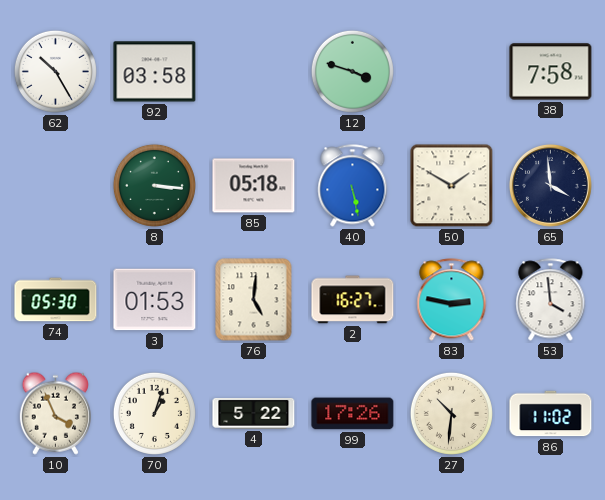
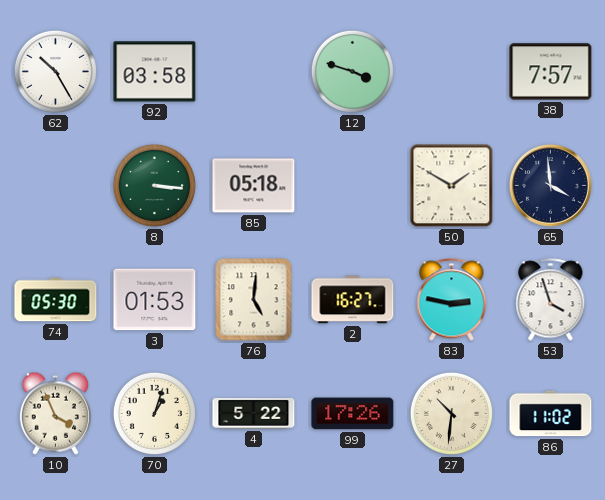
38: 7:58 -> 7:57 (551, 72)
40: 5:28 -> none (353, 186)
53: 3:59 -> 3:57 (551, 300)
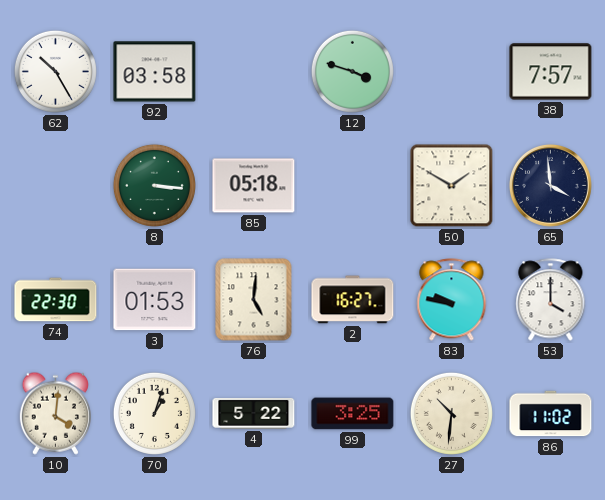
74: 05:30 -> 22:30 (56, 300)
83: 2:47 -> 9:47 (452, 300)
53: 3:57 -> 4:00 (551, 300)
10: 3:56 -> 4:01 (55, 413)
99: 17:26 -> 3:25 (353, 414)
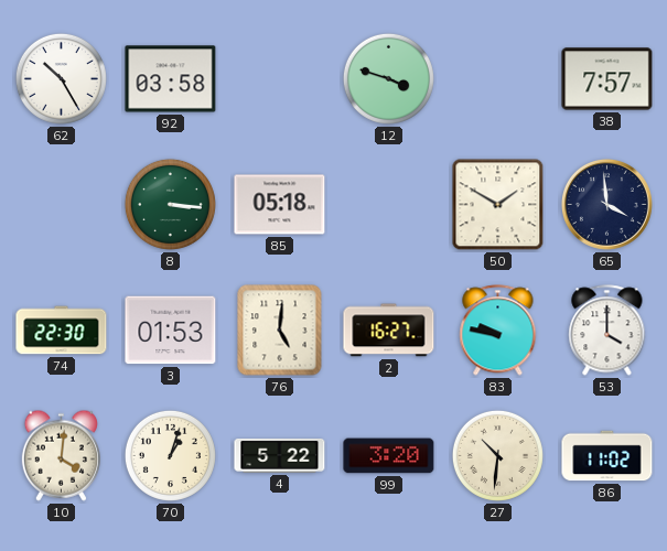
99: 3:25 -> 3:20 (389, 456)
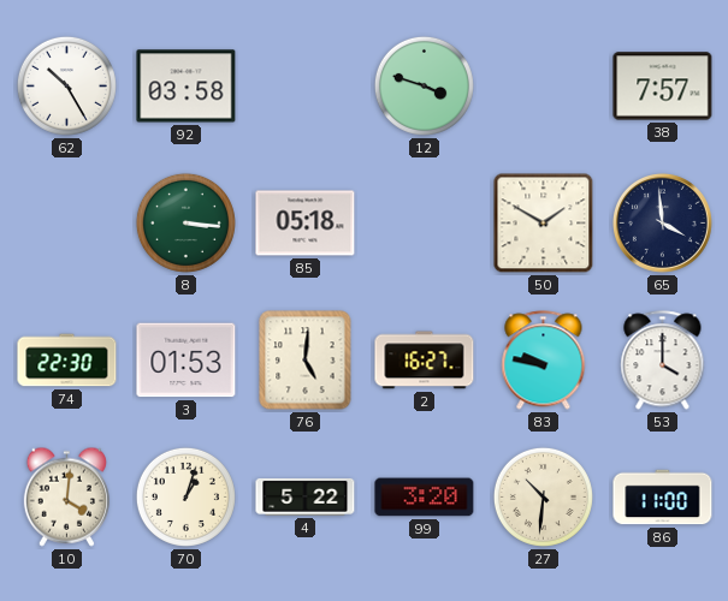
86: 11:02 -> 11:00 (663, 498)
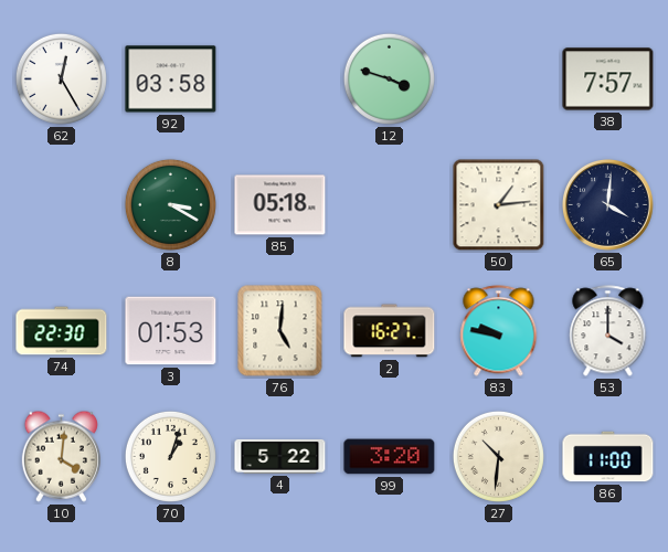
62: 10:25 -> 12:25 (61, 78)
8: 3:16 -> 3:20 (170, 204)
50: 1:50 -> 1:14 (499, 205)
65: 3:59 -> 4:01 (607, 204)
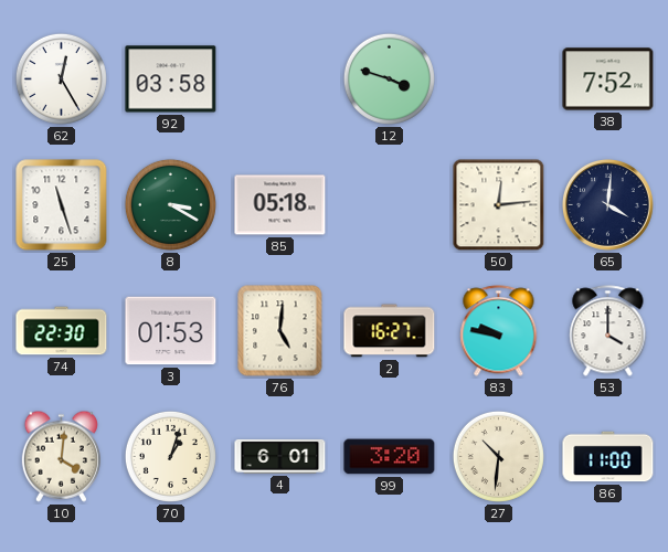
38: 7:57 -> 7:52 (608, 79)
25: none -> 11:27 (62, 205)
50: 1:14 -> 12:14 (499, 205)
4: 5:22 -> 6:01 (280, 456)
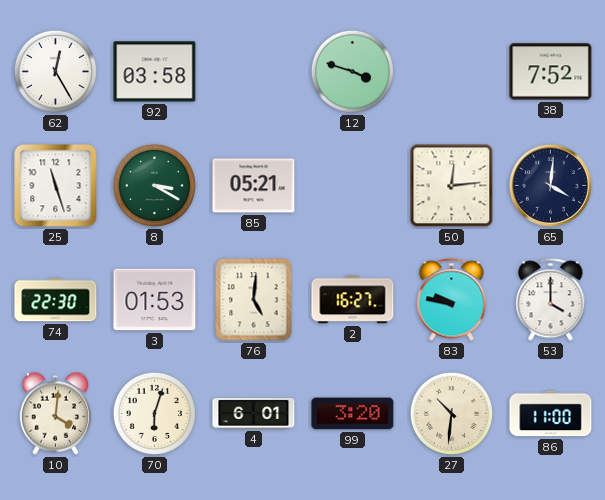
85: 05:18 -> 05:21 (254, 186)
70: 1:03 -> 6:03 (154, 413)
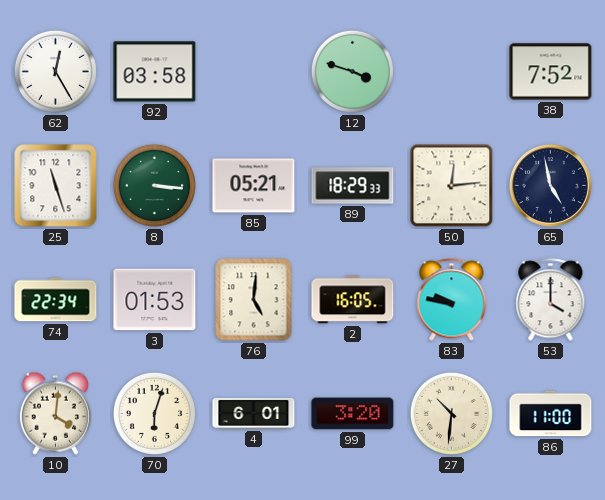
8: 3:20 -> 3:16 (154, 185)
89: none -> 18:29 (353, 186)
65: 4:01 -> 4:58 (550, 185)
74: 22:30 -> 22:34 (56, 300)
2: 16:27 -> 16:05 (353, 300)
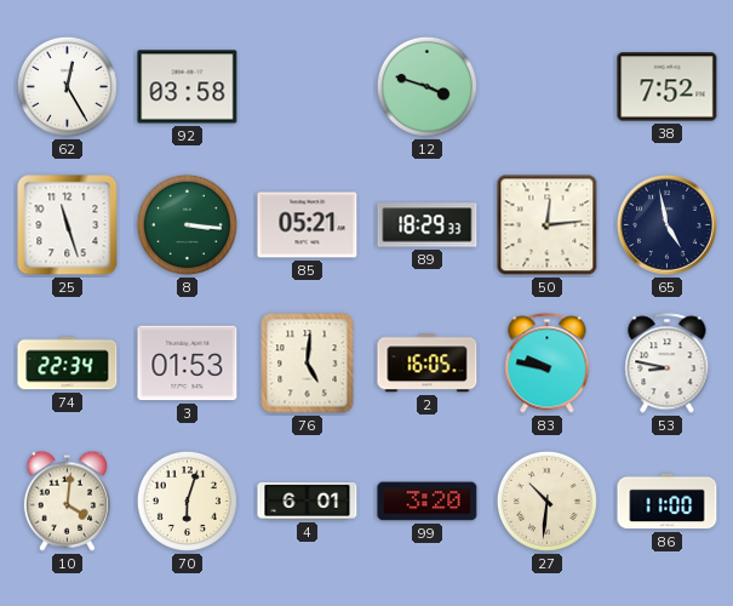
53: 4:00 -> 8:47 (668, 364)
